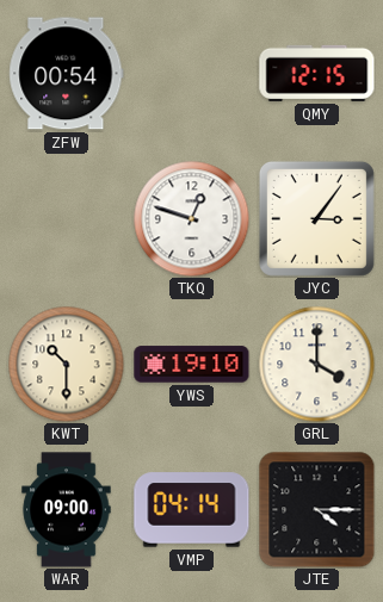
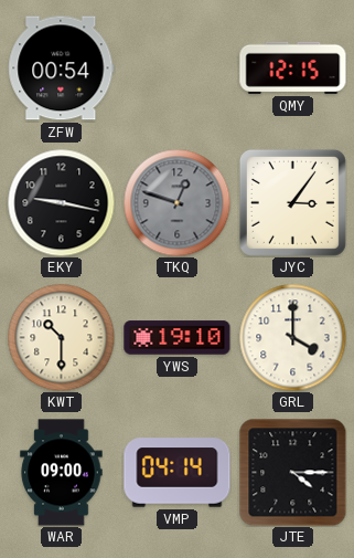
EKY: none -> 9:17 (61, 202)
TKQ dial: white -> grey (176, 202)
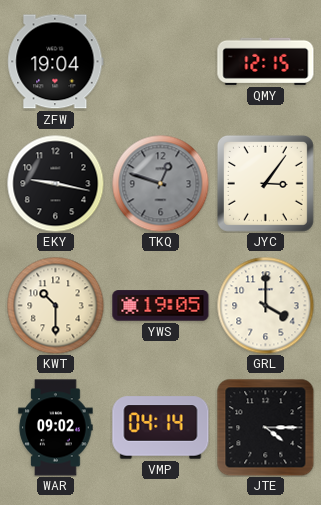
ZFW: 00:54 -> 19:04 (56, 62)
YWS: 19:10 -> 19:05 (161, 306)
WAR: 09:00 -> 09:02 (56, 428)
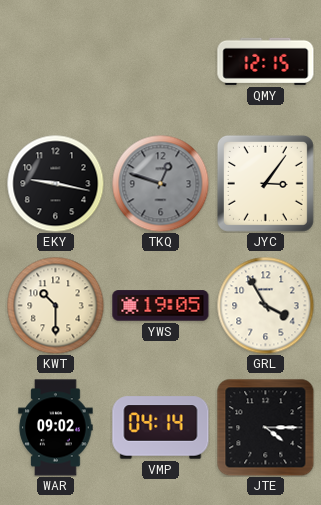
ZFW: 19:04 -> none (56, 62)
GRL: 4:00 -> 3:55 (265, 305)
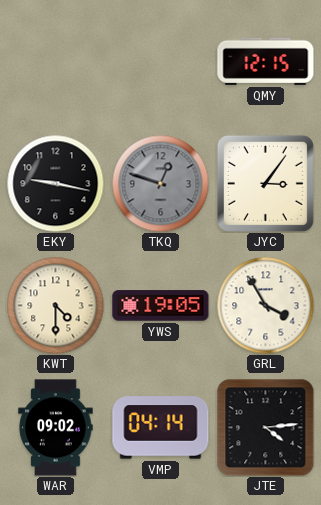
KWT: 10:30 -> 4:30 (55, 305)
JTE: 4:15 -> 4:14 (266, 428)
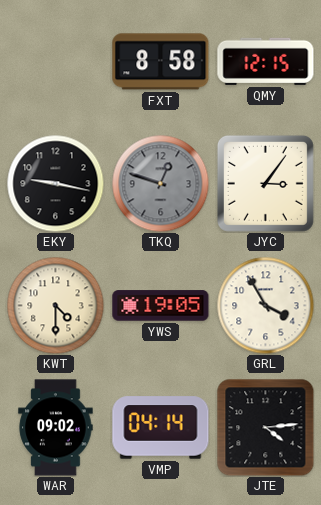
FXT: none -> 8:58 (161, 62)
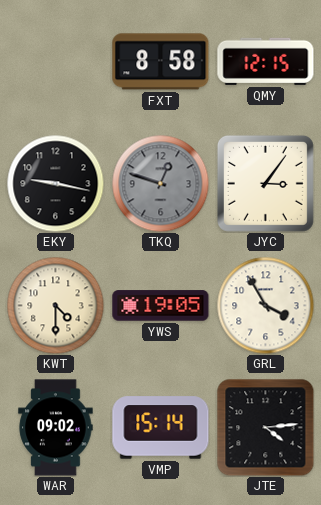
VMP: 04:14 -> 15:14 (161, 428)
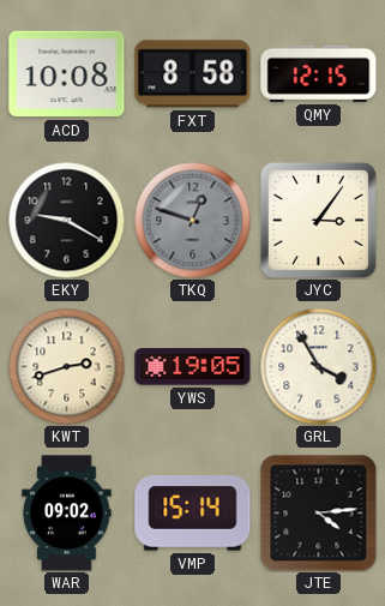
ACD: none -> 10:08 (67, 74)
EKY: 9:17 -> 9:20 (66, 220)
KWT: 4:30 -> 2:42 (66, 366)
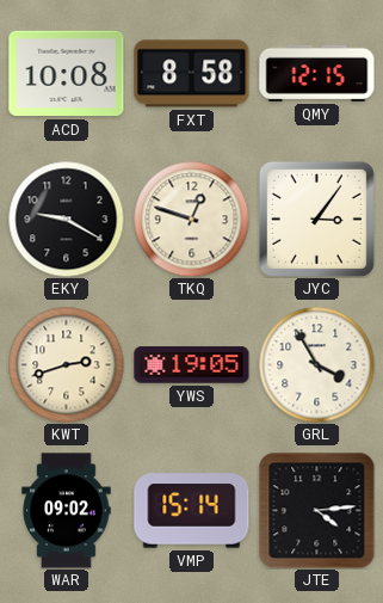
TKQ dial: grey -> cream (191, 219)
